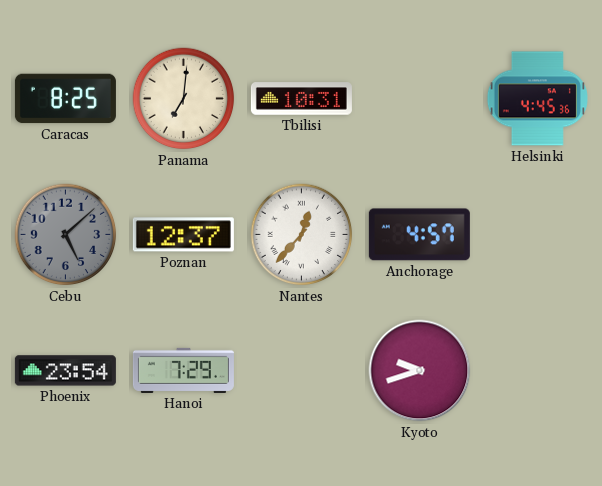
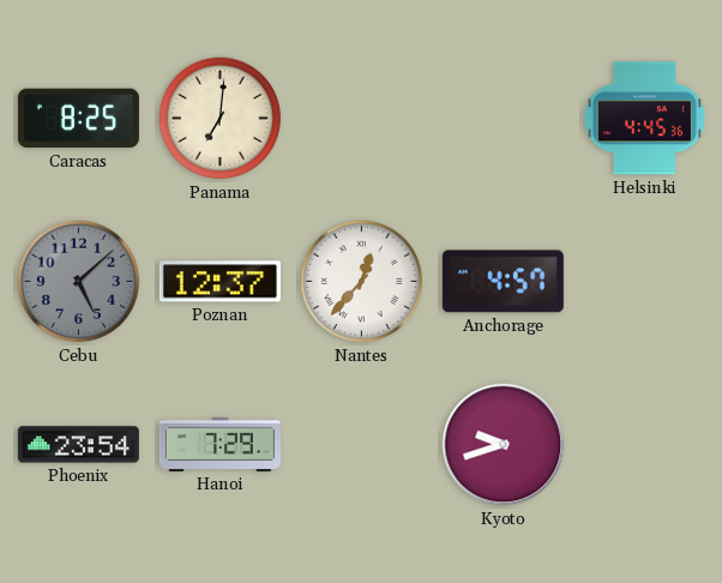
Tbilisi: 10:31 -> none (301, 99)
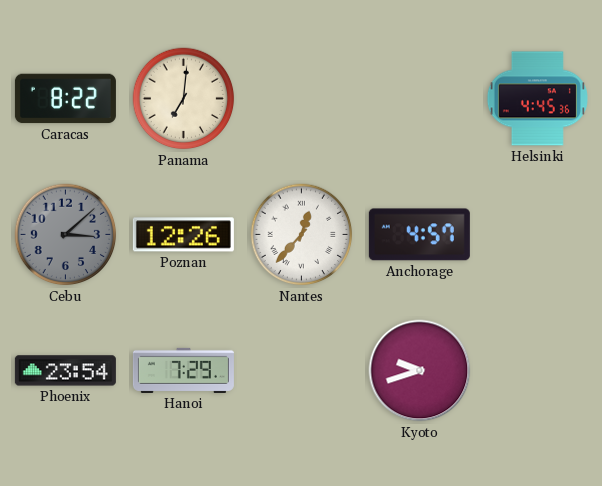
Caracas: 8:25 -> 8:22 (65, 99)
Cebu: 5:08 -> 3:08 (66, 235)
Poznan: 12:37 -> 12:26 (183, 235)
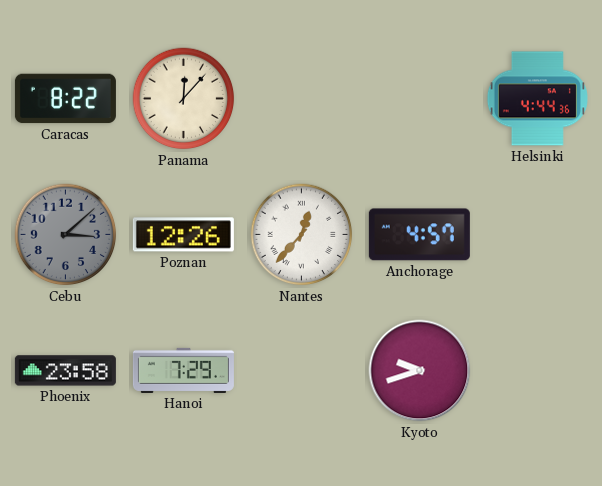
Panama: 7:01 -> 12:07 (184, 99)
Helsinki: 4:45 -> 4:44 (537, 99)
Phoenix: 23:54 -> 23:58 (65, 371)
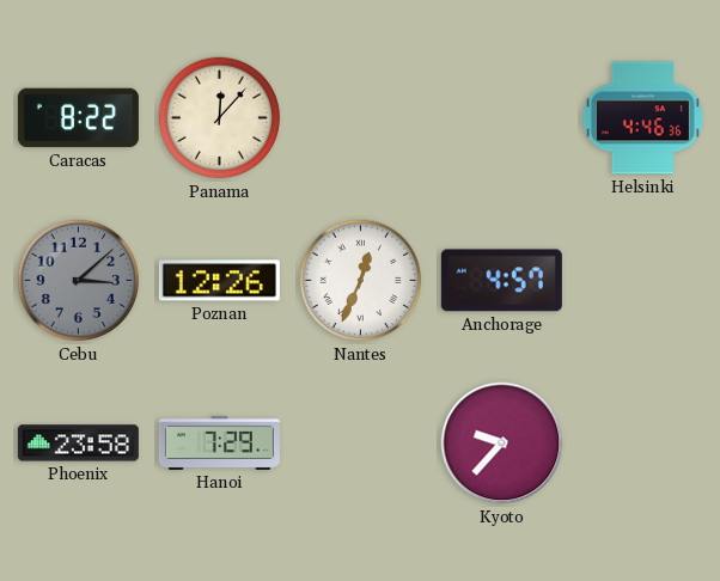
Helsinki: 4:44 -> 4:46 (642, 118)
Nantes: 12:37 -> 12:34 (361, 281)
Kyoto: 9:42 -> 9:37 (502, 444)
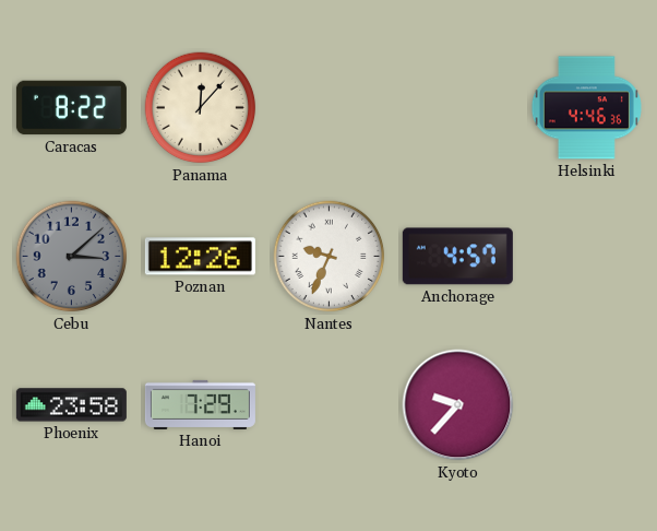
Nantes: 12:34 -> 9:34 (330, 257)
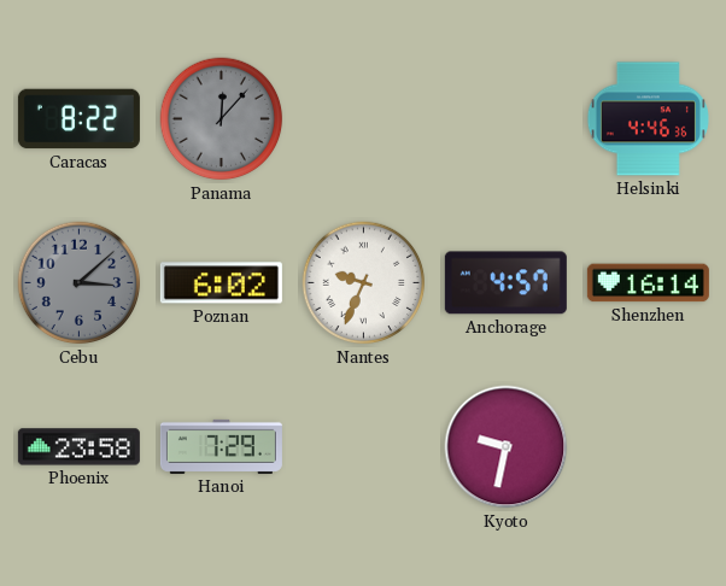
Panama dial: cream -> grey (222, 119)
Poznan: 12:26 -> 6:02 (221, 283)
Shenzhen: none -> 16:14 (648, 283)
Kyoto: 9:37 -> 9:32 (507, 447)
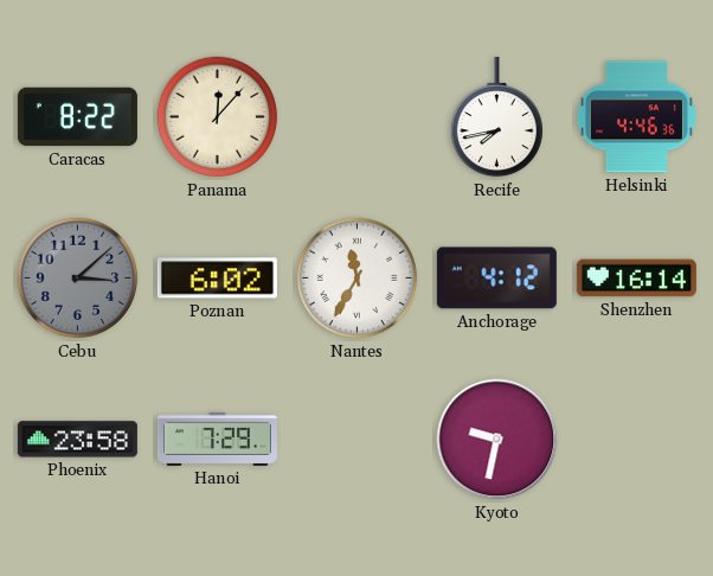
Panama dial: grey -> cream (218, 117)
Recife: none -> 7:43 (496, 117)
Nantes: 9:34 -> 11:35 (358, 279)
Anchorage: 4:57 -> 4:12 (496, 279)
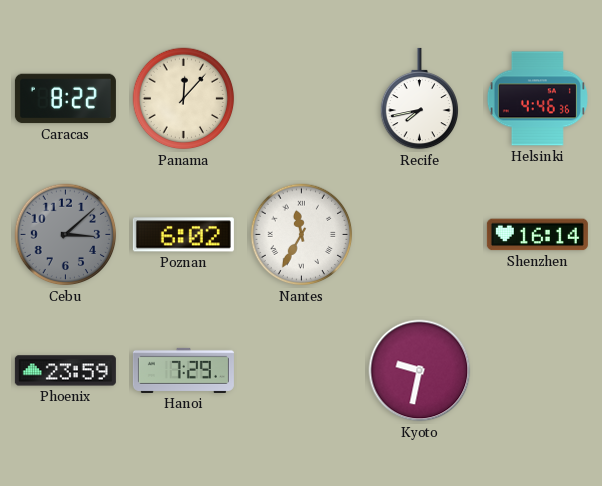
Anchorage: 4:12 -> none (496, 279)
Phoenix: 23:58 -> 23:59 (65, 371)
